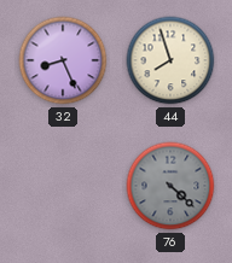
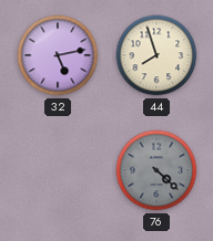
32: 8:26 -> 5:13 (58, 55)
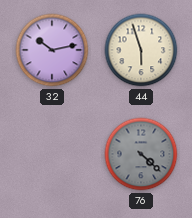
32: 5:13 -> 10:13 (52, 50)
44: 7:57 -> 5:57 (141, 50)
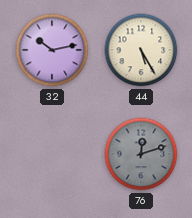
44: 5:57 -> 5:25 (141, 50)
76: 4:22 -> 12:12 (141, 154)
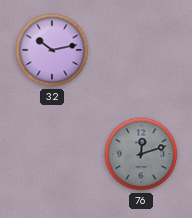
44: 5:25 -> none (141, 50)
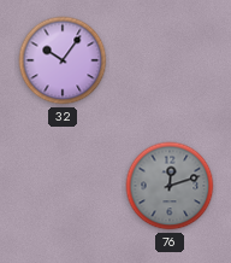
32: 10:13 -> 10:06 (63, 60)
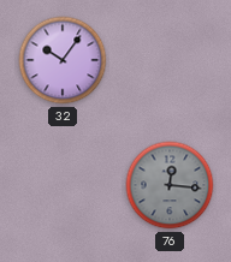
76: 12:12 -> 12:16 (170, 185)
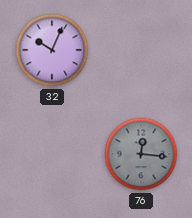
32: 10:06 -> 10:04 (52, 50)
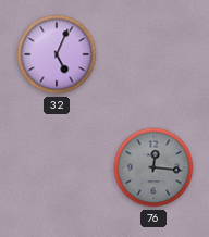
32: 10:04 -> 5:04 (57, 54)
